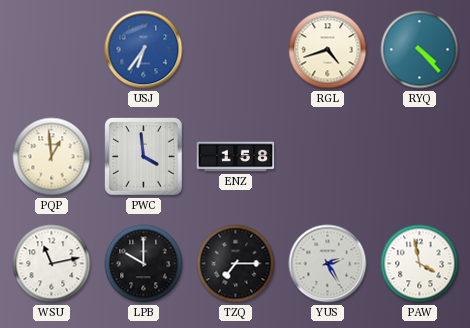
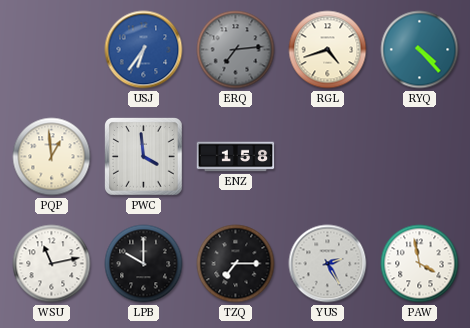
ERQ: none -> 7:14 (236, 50)
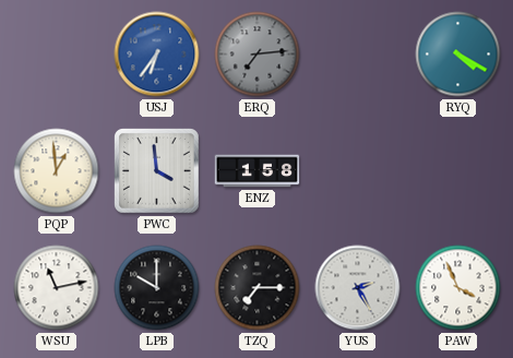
RGL: 4:42 -> none (328, 50)
RYQ: 4:23 -> 4:20 (458, 55)
PAW: 3:58 -> 3:56 (458, 288)
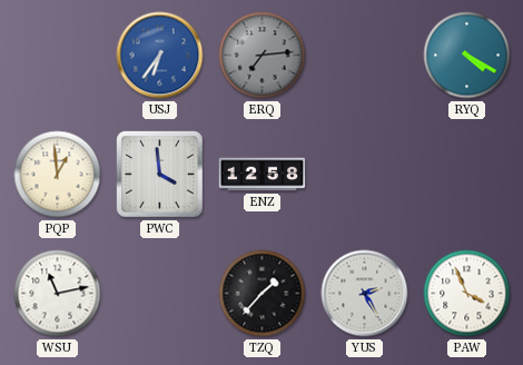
ENZ: 1:58 -> 12:58 (263, 175)
LPB: 10:00 -> none (157, 288)
TZQ: 7:15 -> 1:37 (263, 294)
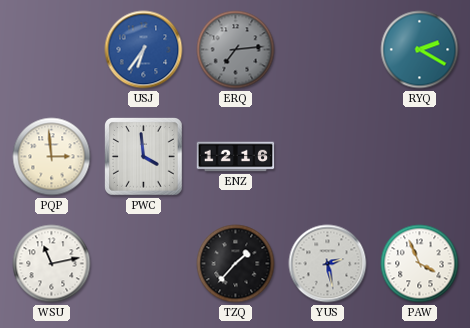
RYQ: 4:20 -> 2:20 (420, 50)
PQP: 12:59 -> 2:59 (52, 157)
ENZ: 12:58 -> 12:16 (236, 157)
YUS: 2:25 -> 2:28 (328, 264)
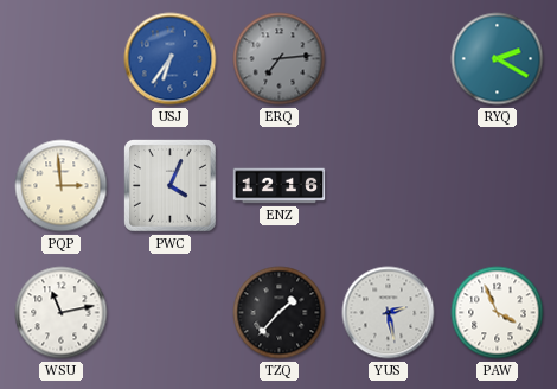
PWC: 3:59 -> 4:04 (171, 186)
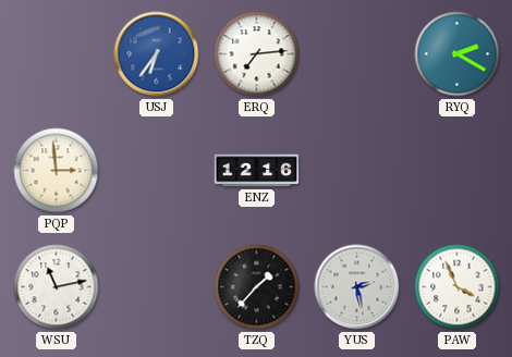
ERQ dial: grey -> white (257, 54)
PWC: 4:04 -> none (171, 186)
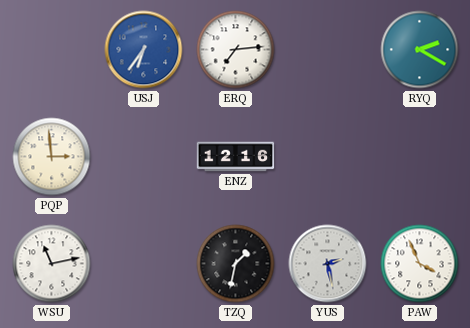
TZQ: 1:37 -> 1:32 (236, 264)
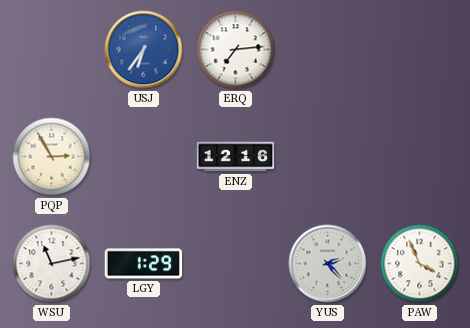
RYQ: 2:20 -> none (420, 50)
PQP: 2:59 -> 2:55 (52, 157)
LGY: none -> 1:29 (144, 264)
TZQ: 1:32 -> none (236, 264)
YUS: 2:28 -> 2:23 (328, 264)
